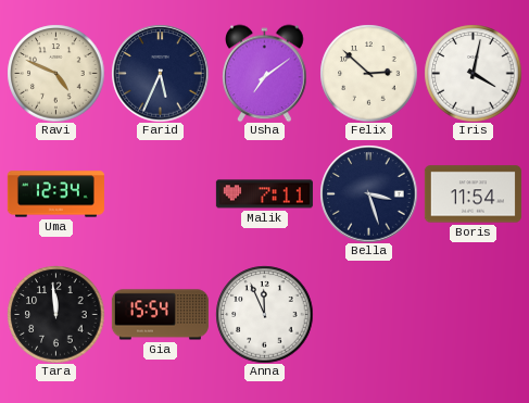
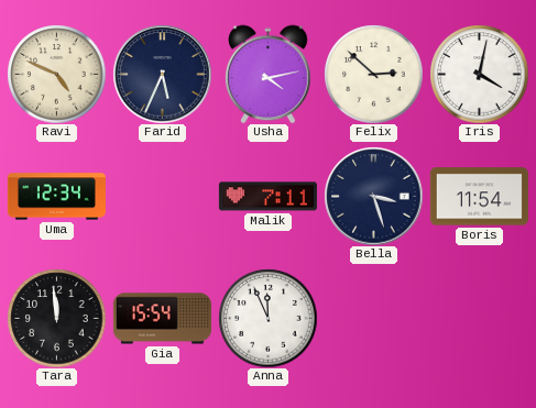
Usha: 7:09 -> 4:13 (269, 74)
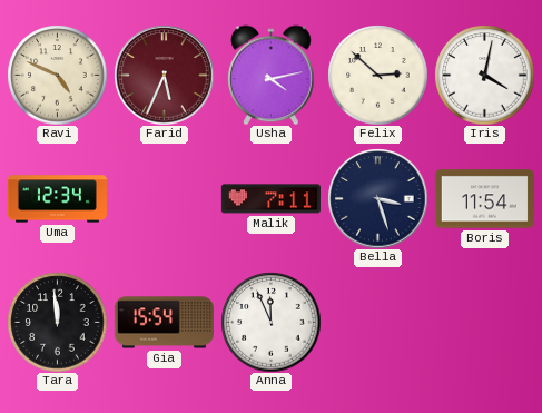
Farid dial: navy -> burgundy (164, 75)
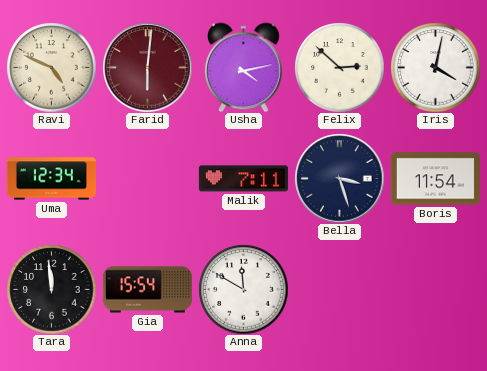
Farid: 5:34 -> 6:01 (147, 67)
Anna: 11:56 -> 11:50 (243, 289)
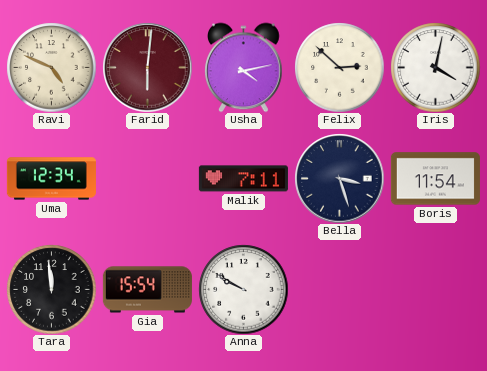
Anna: 11:50 -> 9:50 (243, 289)
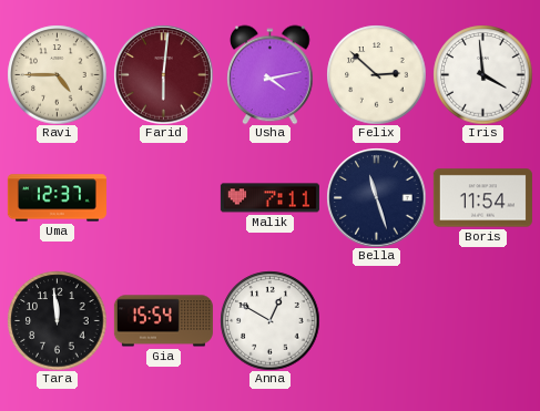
Ravi: 4:49 -> 4:45 (57, 74)
Iris: 4:02 -> 3:59 (482, 74)
Uma: 12:34 -> 12:37 (57, 198)
Bella: 3:27 -> 11:27 (376, 197)
Anna: 9:50 -> 12:50 (269, 320)
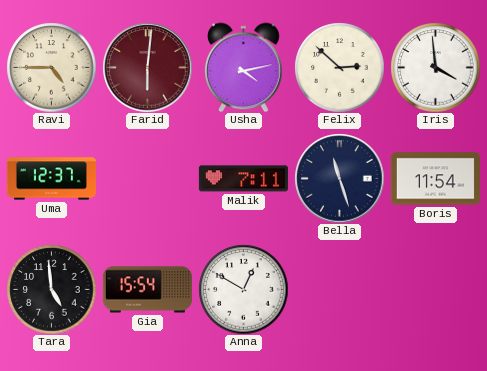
Tara: 11:59 -> 4:59 (51, 289)
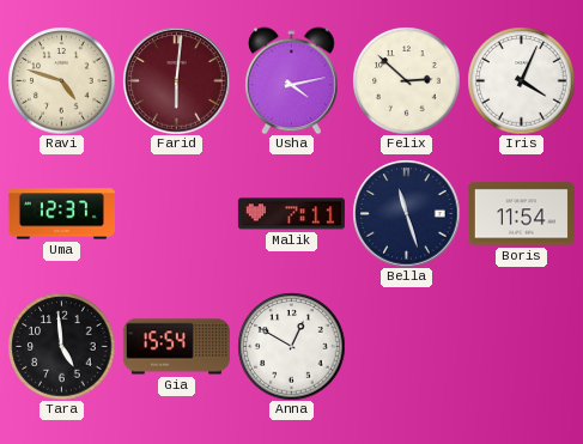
Ravi: 4:45 -> 4:48 (61, 80)
Iris: 3:59 -> 4:04 (521, 80)
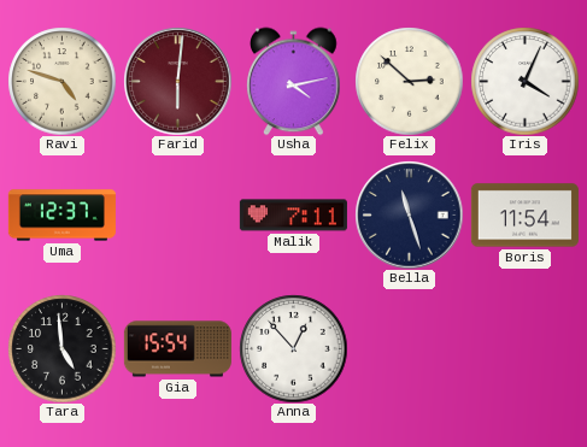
Anna: 12:50 -> 12:53 (293, 348)
